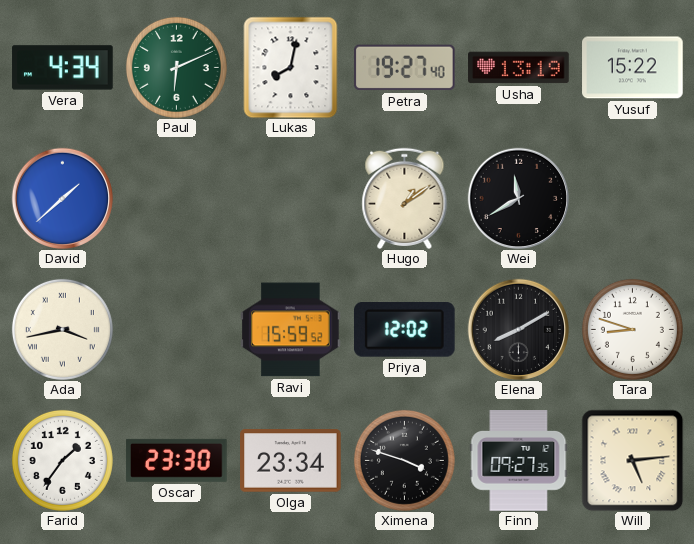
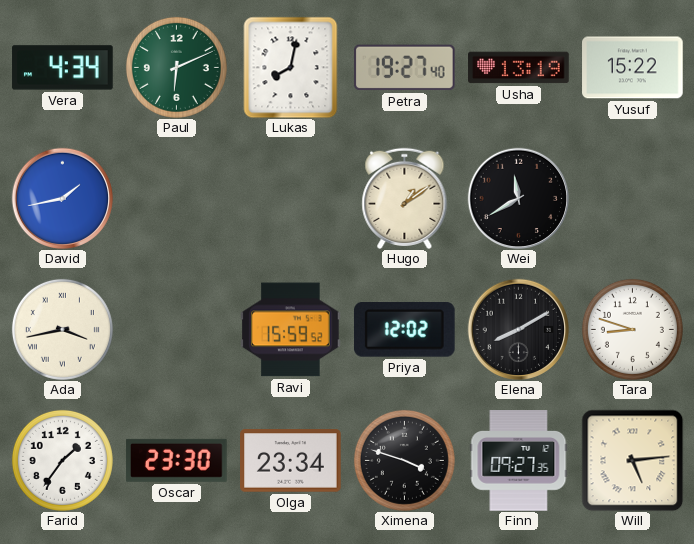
David: 1:38 -> 1:43 (62, 198)
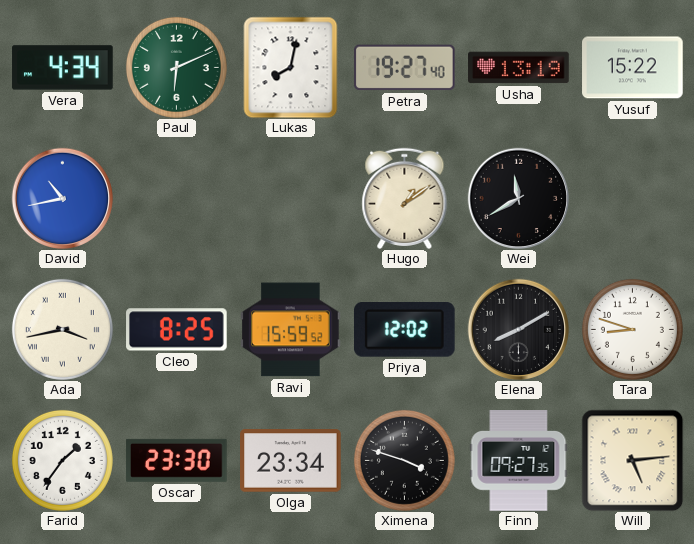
David: 1:43 -> 10:43 (62, 198)
Cleo: none -> 8:25 (177, 330)
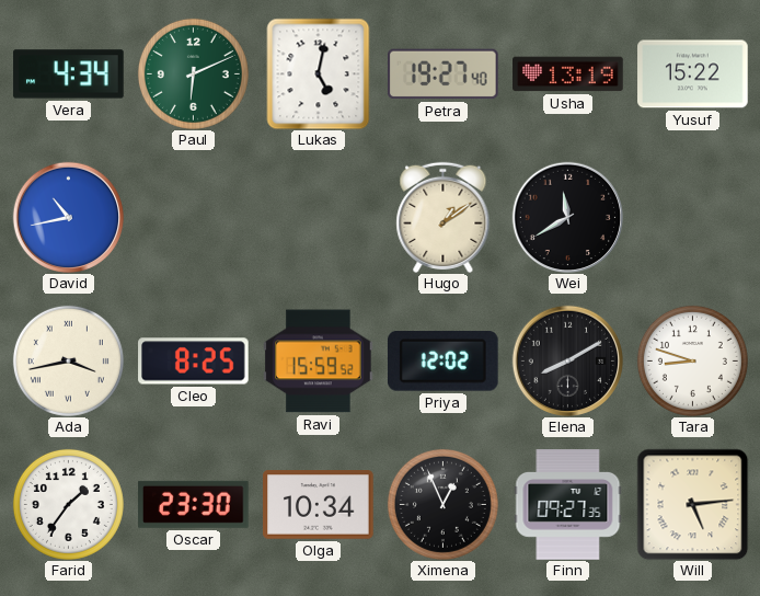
Lukas: 8:02 -> 5:02 (319, 73)
Olga: 23:34 -> 10:34 (319, 505)
Ximena: 3:48 -> 12:56 (442, 504)
